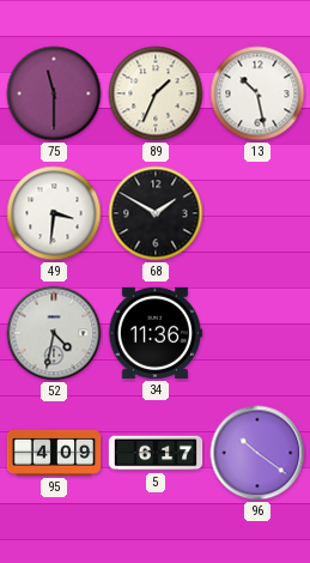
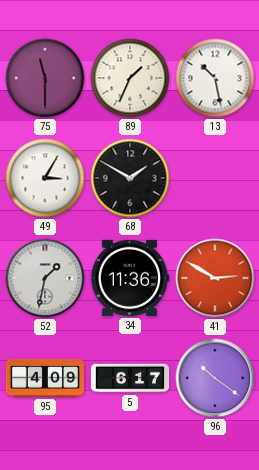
49: 3:31 -> 3:05 (45, 178)
52: 4:32 -> 1:32 (45, 278)
41: none -> 2:50 (215, 278)
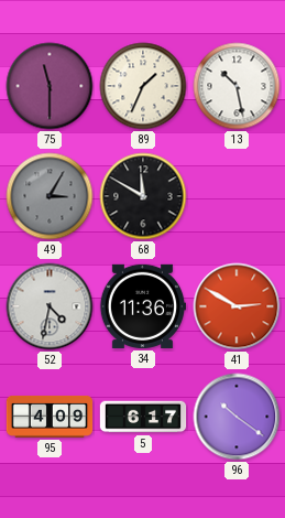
49 dial: white -> grey (50, 196)
68: 1:50 -> 11:50 (143, 196)
52: 1:32 -> 4:32 (50, 306)
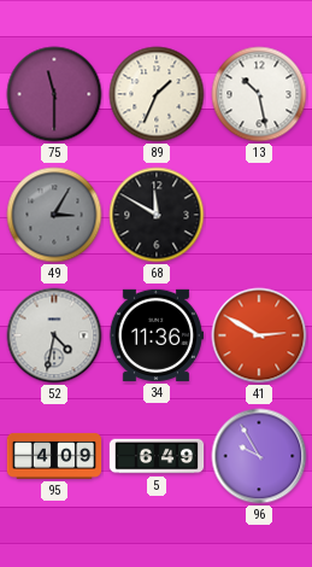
5: 6:17 -> 6:49 (157, 456)
96: 10:21 -> 9:55 (259, 456)
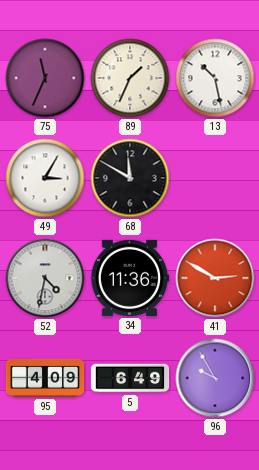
75: 11:30 -> 11:34 (45, 78)
49 dial: grey -> white (45, 178)
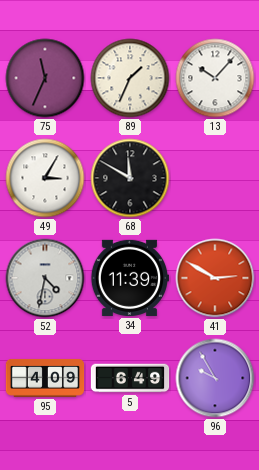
13: 10:28 -> 10:07 (215, 78)
34: 11:36 -> 11:39 (129, 278)
